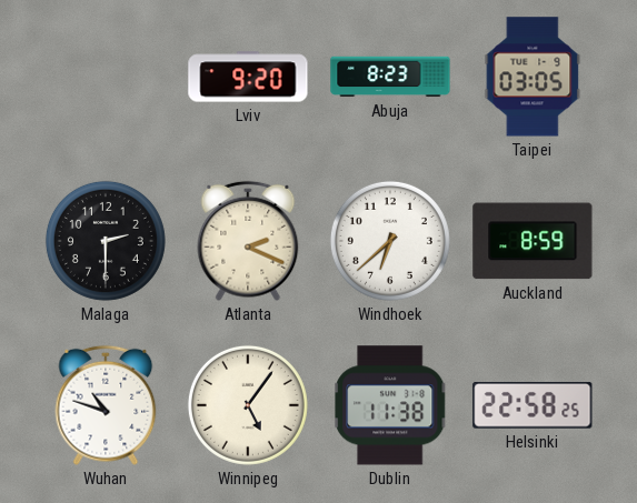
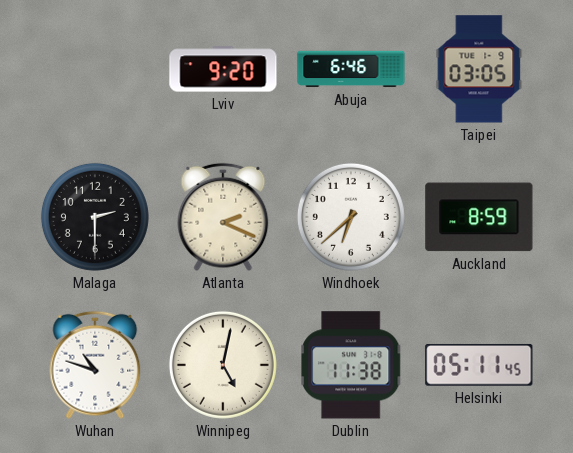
Abuja: 8:23 -> 6:46 (351, 69)
Winnipeg: 5:06 -> 5:02 (223, 365)
Helsinki: 22:58 -> 05:11 (479, 365)
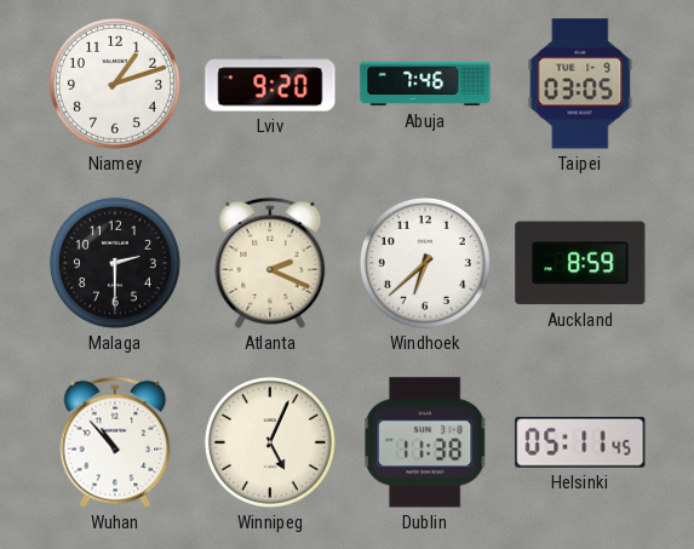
Niamey: none -> 1:12 (115, 84)
Abuja: 6:46 -> 7:46 (425, 84)
Wuhan: 10:48 -> 10:53 (115, 442)
Winnipeg: 5:02 -> 5:04 (270, 442)
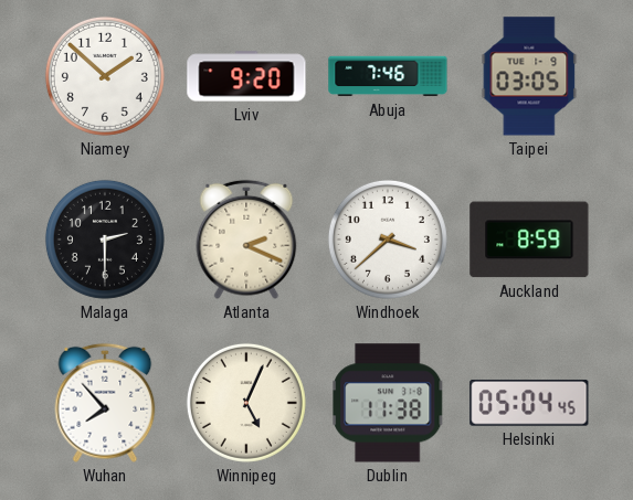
Niamey: 1:12 -> 1:52 (105, 76)
Windhoek: 6:38 -> 3:38 (388, 240)
Wuhan: 10:53 -> 7:53 (105, 403)
Helsinki: 05:11 -> 05:04 (529, 403)
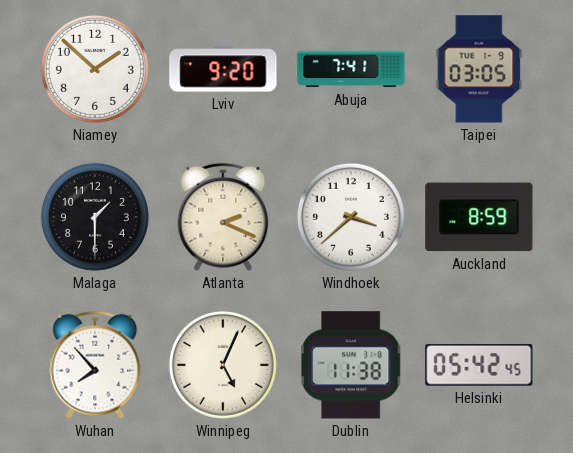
Abuja: 7:46 -> 7:41 (351, 69)
Malaga: 2:30 -> 1:30 (95, 217)
Helsinki: 05:04 -> 05:42 (479, 365)
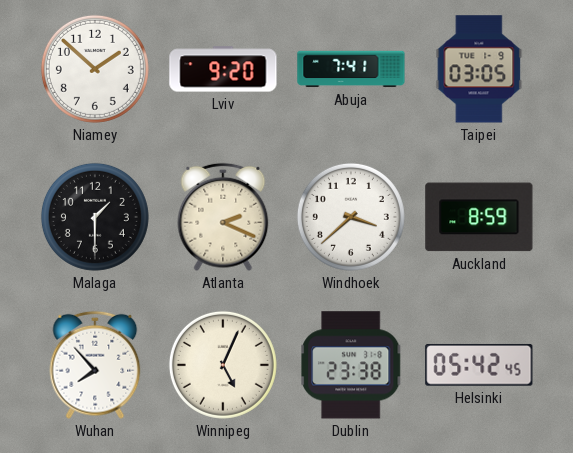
Dublin: 11:38 -> 23:38 (351, 365)
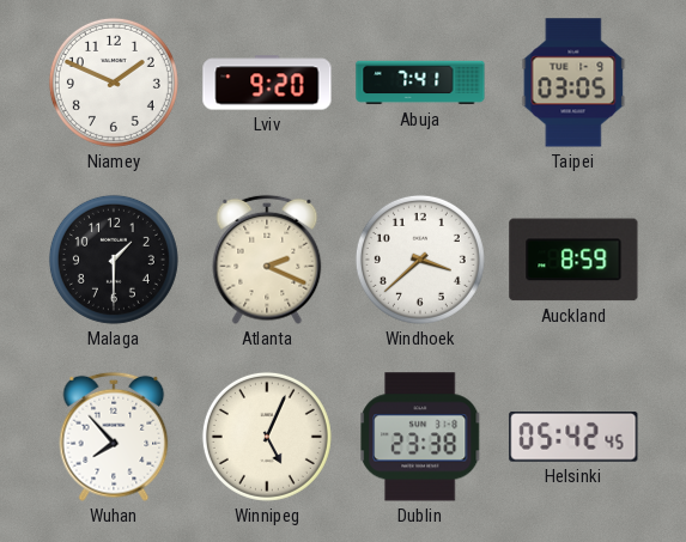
Niamey: 1:52 -> 1:49 (114, 83)
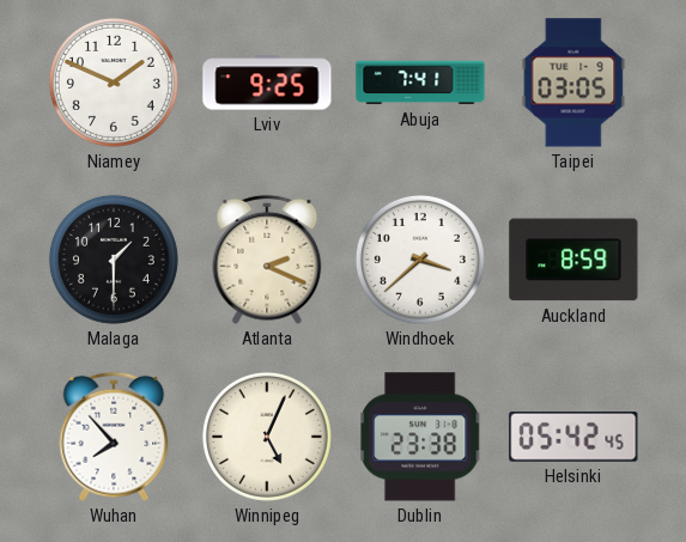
Lviv: 9:20 -> 9:25 (267, 83)
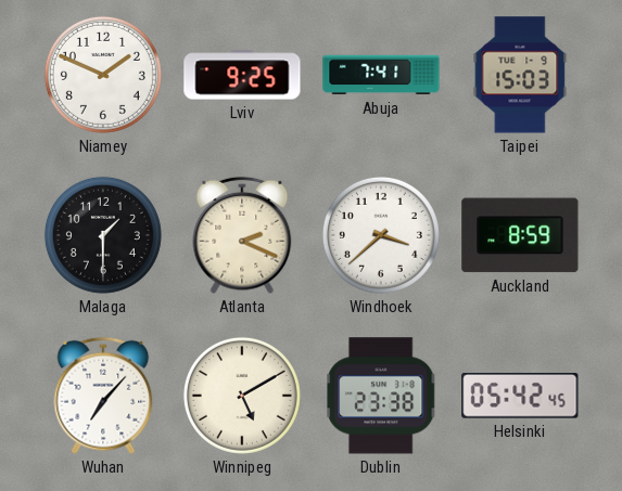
Taipei: 03:05 -> 15:03 (520, 75)
Wuhan: 7:53 -> 7:07 (103, 396)
Winnipeg: 5:04 -> 5:10 (242, 396)
